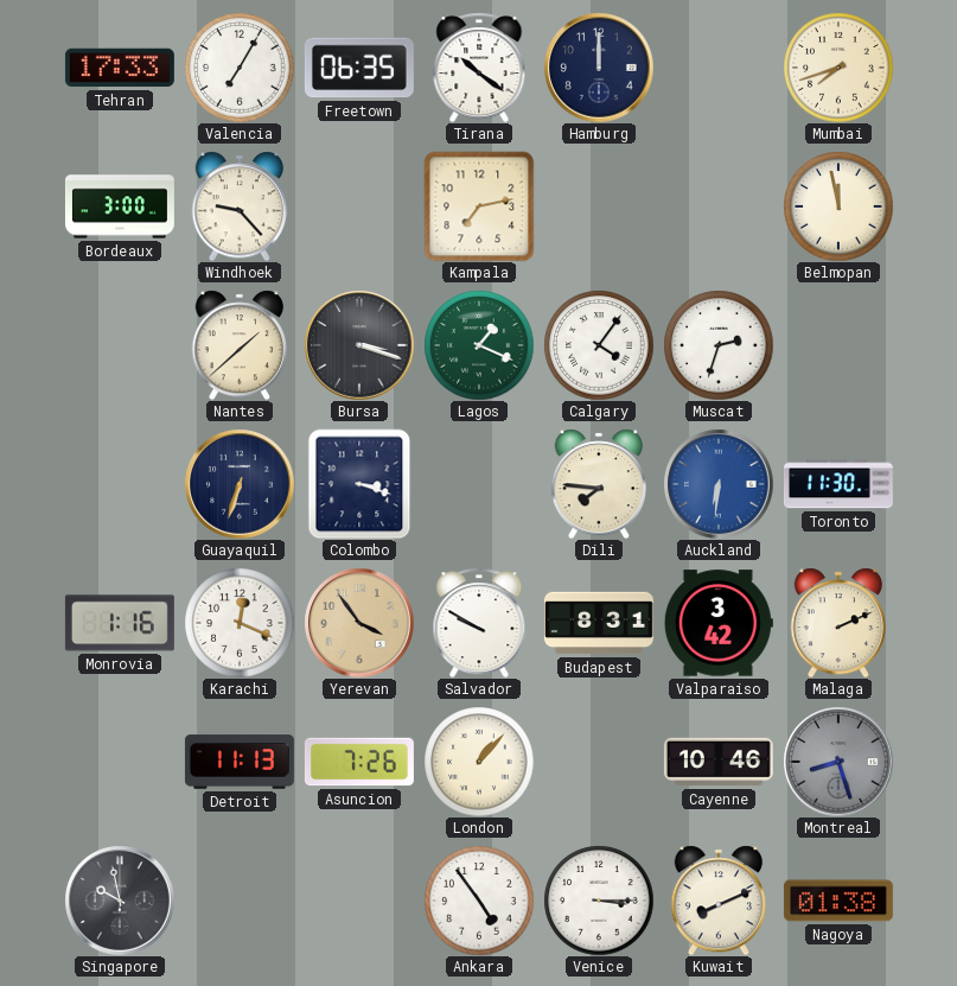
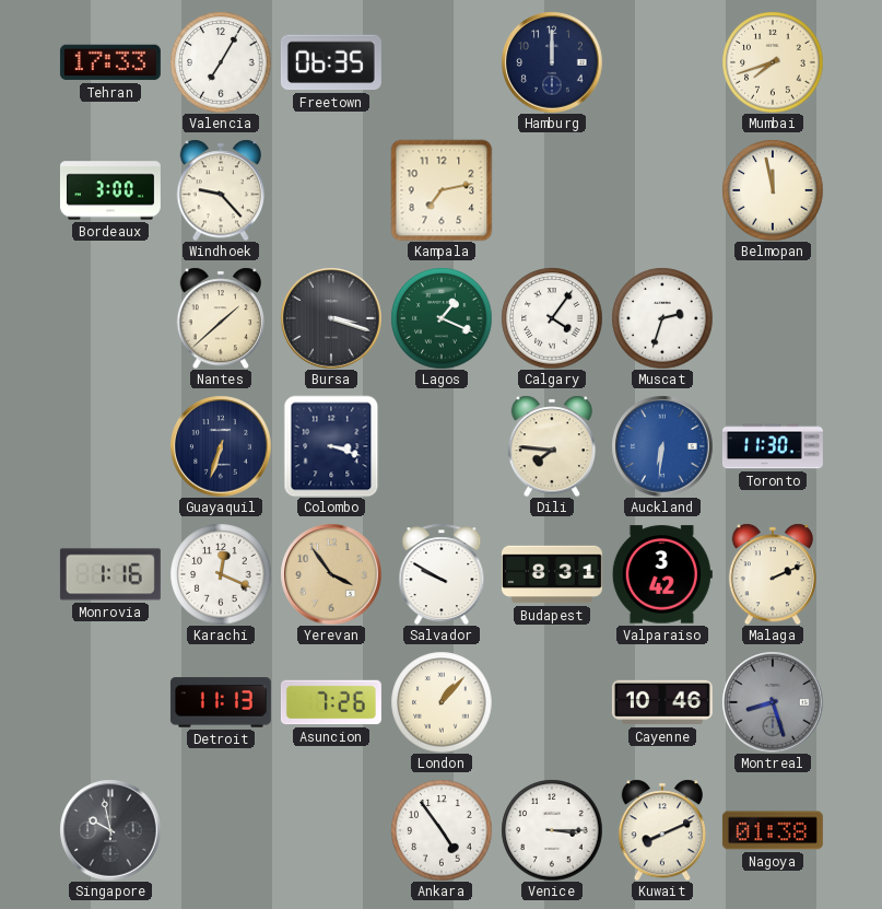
Tirana: 10:21 -> none (479, 68)
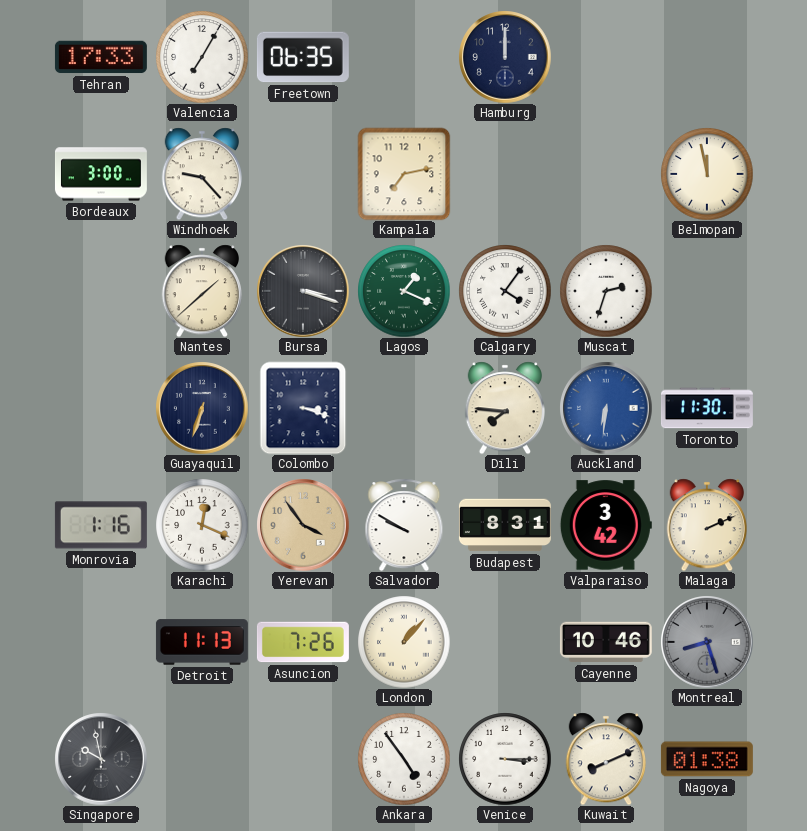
Mumbai: 7:42 -> none (773, 62)
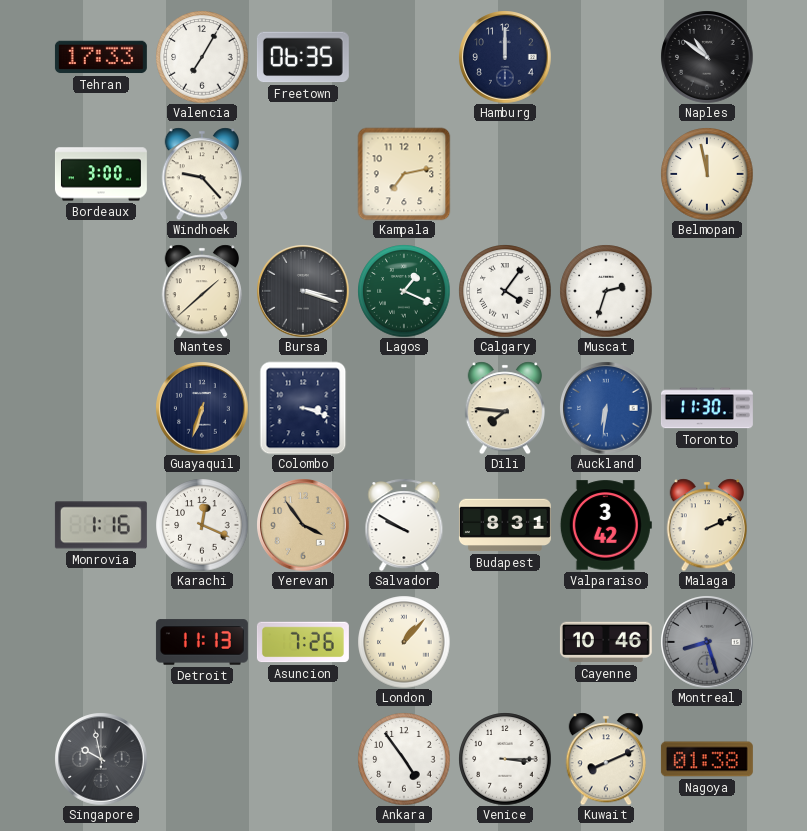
Naples: none -> 10:51 (707, 57)
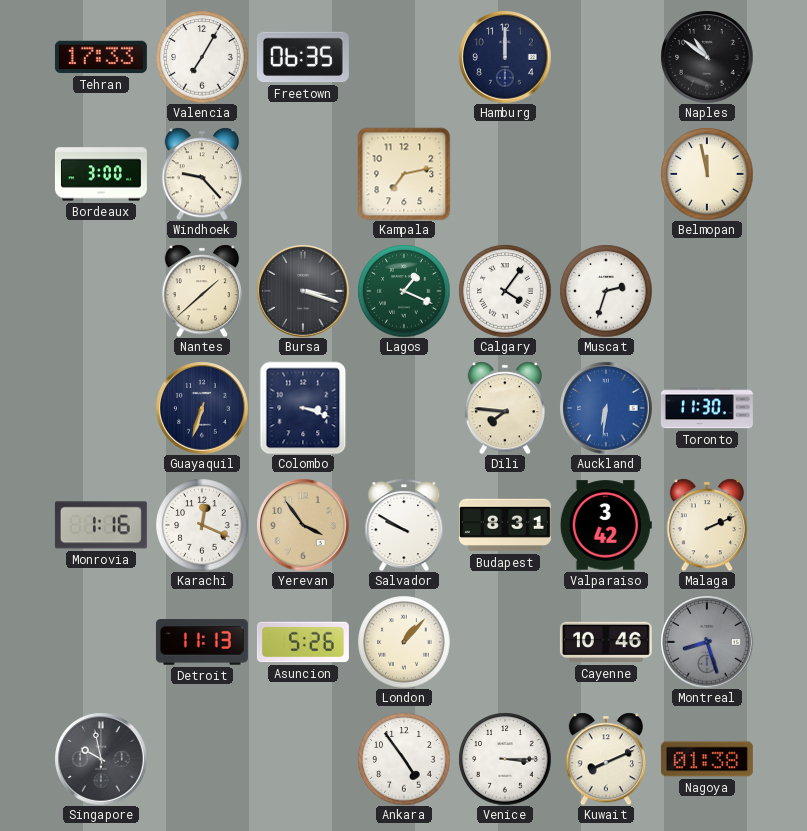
Asuncion: 7:26 -> 5:26 (303, 642)
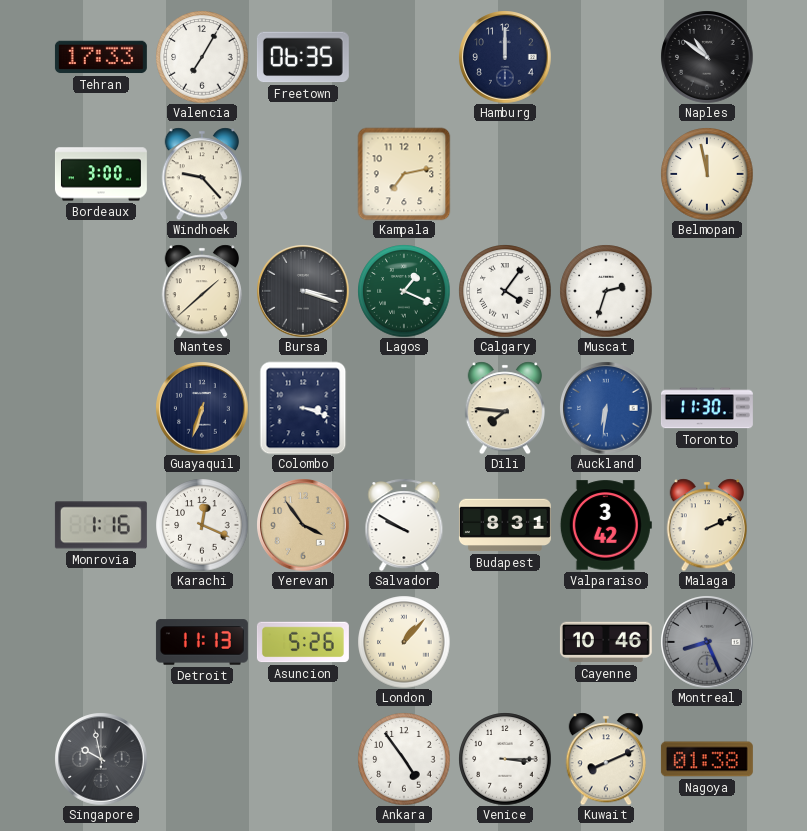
Montreal: 8:27 -> 8:26 (707, 642)
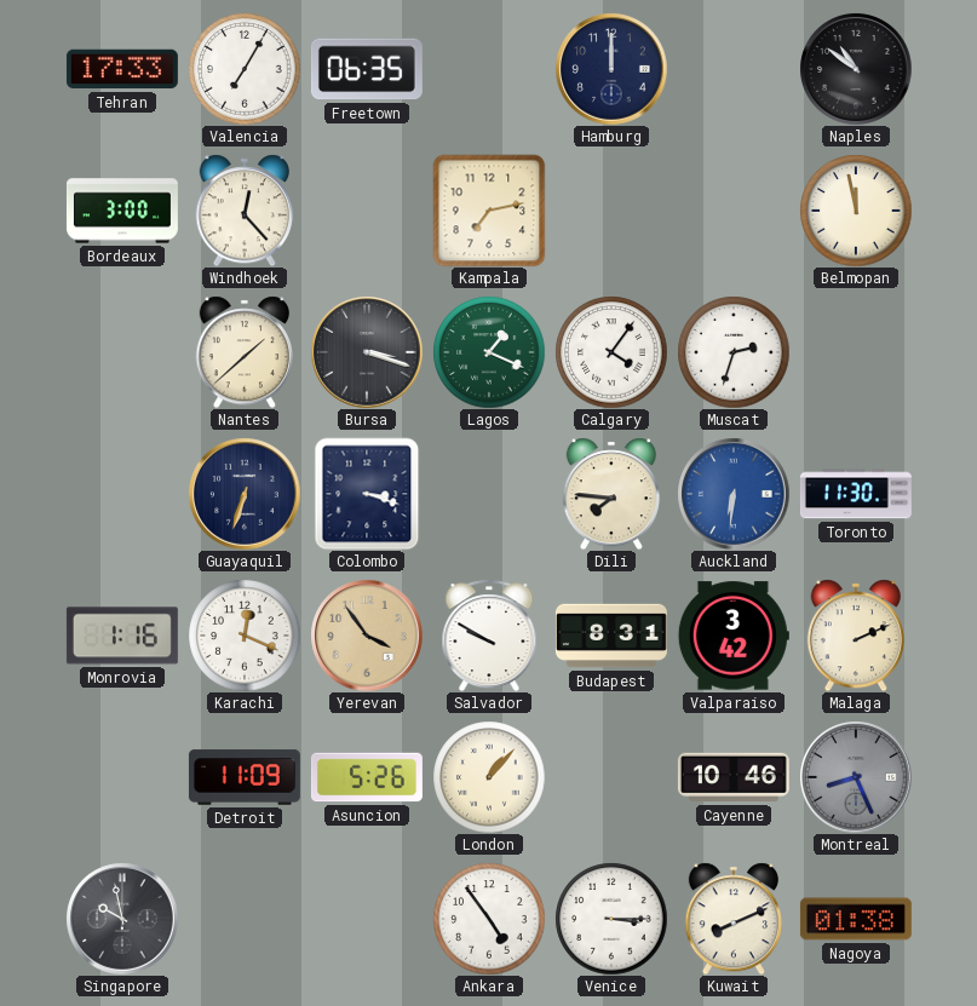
Windhoek: 9:23 -> 12:23 (243, 211)
Detroit: 11:13 -> 11:09 (245, 777)
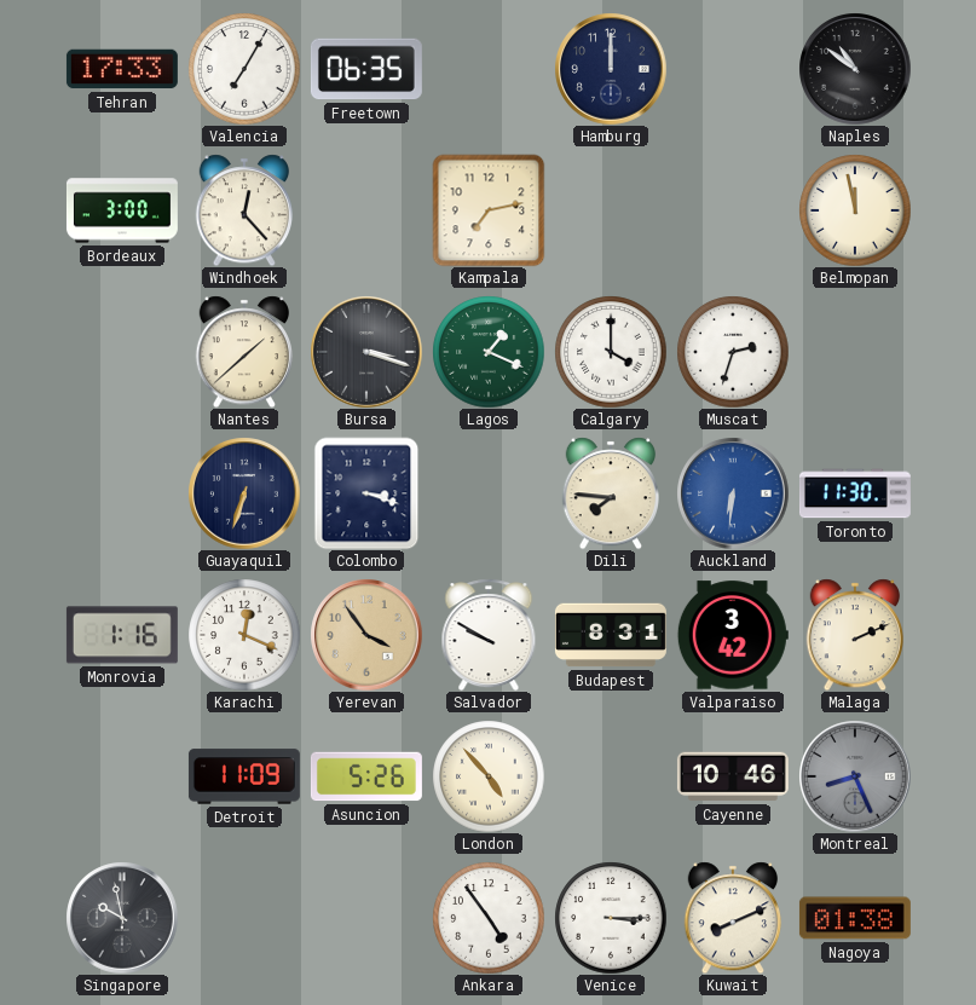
Calgary: 4:06 -> 4:00 (611, 352)
London: 1:07 -> 4:53 (489, 776)
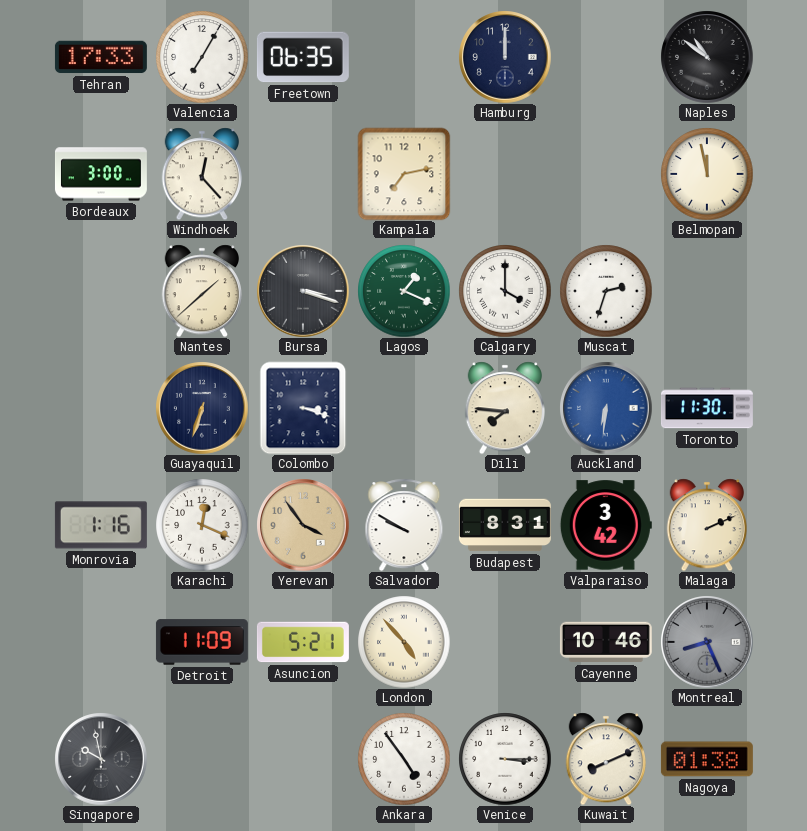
Asuncion: 5:26 -> 5:21 (303, 642)
